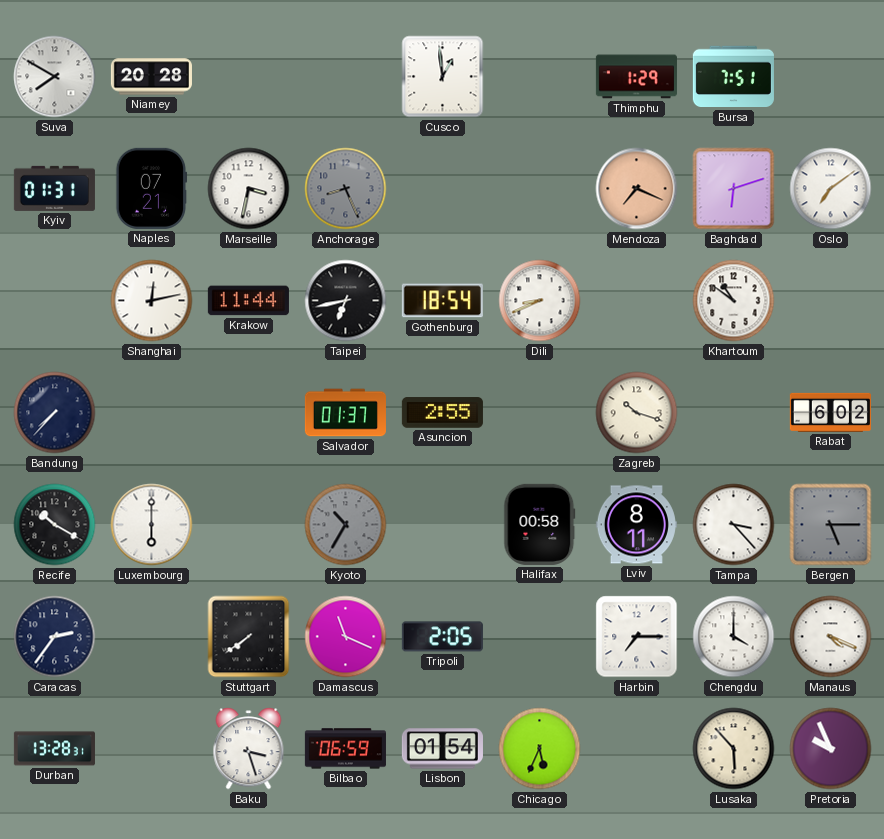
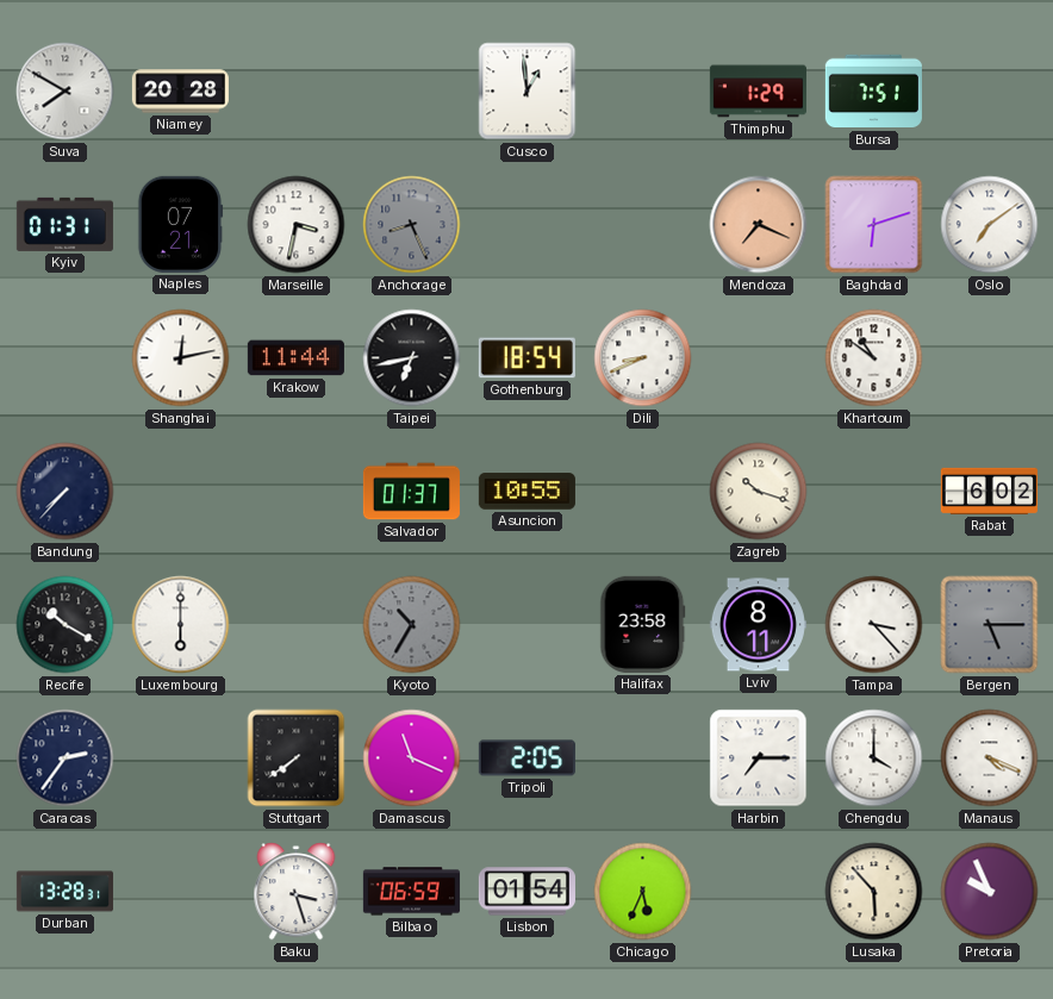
Asuncion: 2:55 -> 10:55 (526, 492)
Halifax: 00:58 -> 23:58 (643, 624)
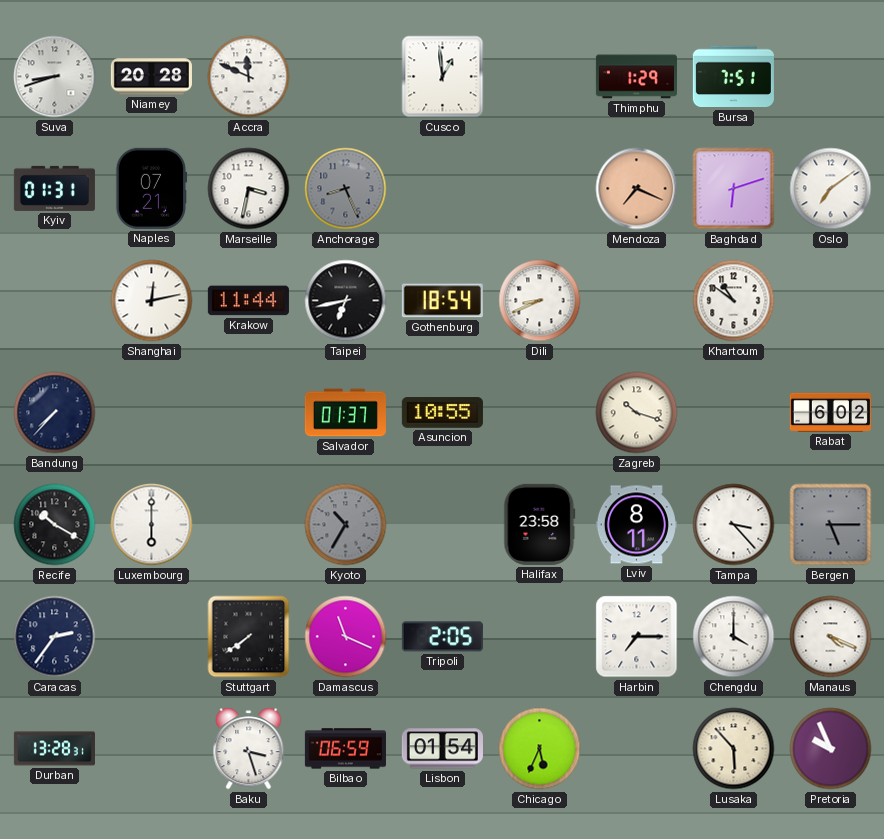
Suva: 7:50 -> 8:42 (55, 77)
Accra: none -> 11:49 (249, 77)
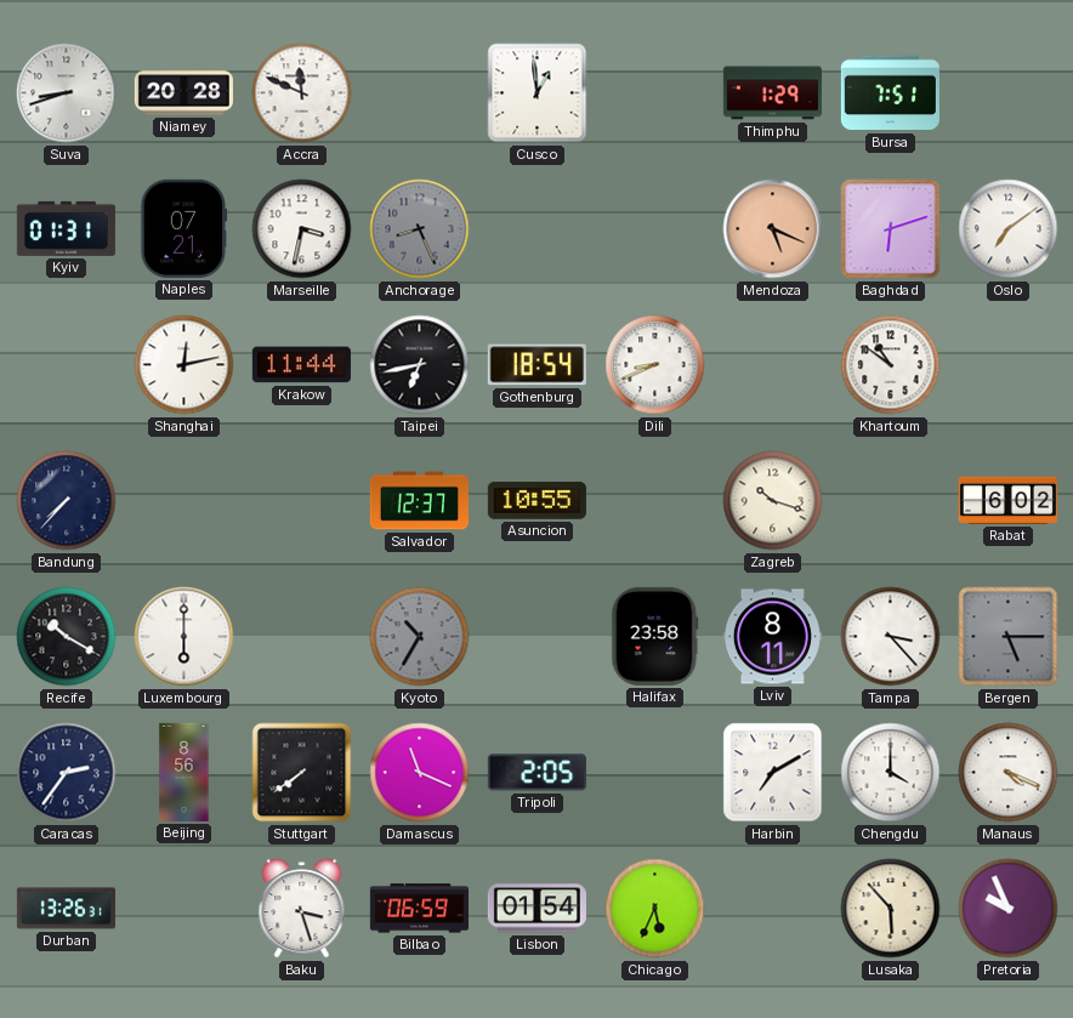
Mendoza: 7:19 -> 5:19 (773, 229)
Salvador: 01:37 -> 12:37 (419, 501)
Beijing: none -> 8:56 (184, 772)
Harbin: 7:15 -> 7:10 (773, 773)
Durban: 13:28 -> 13:26 (66, 909)
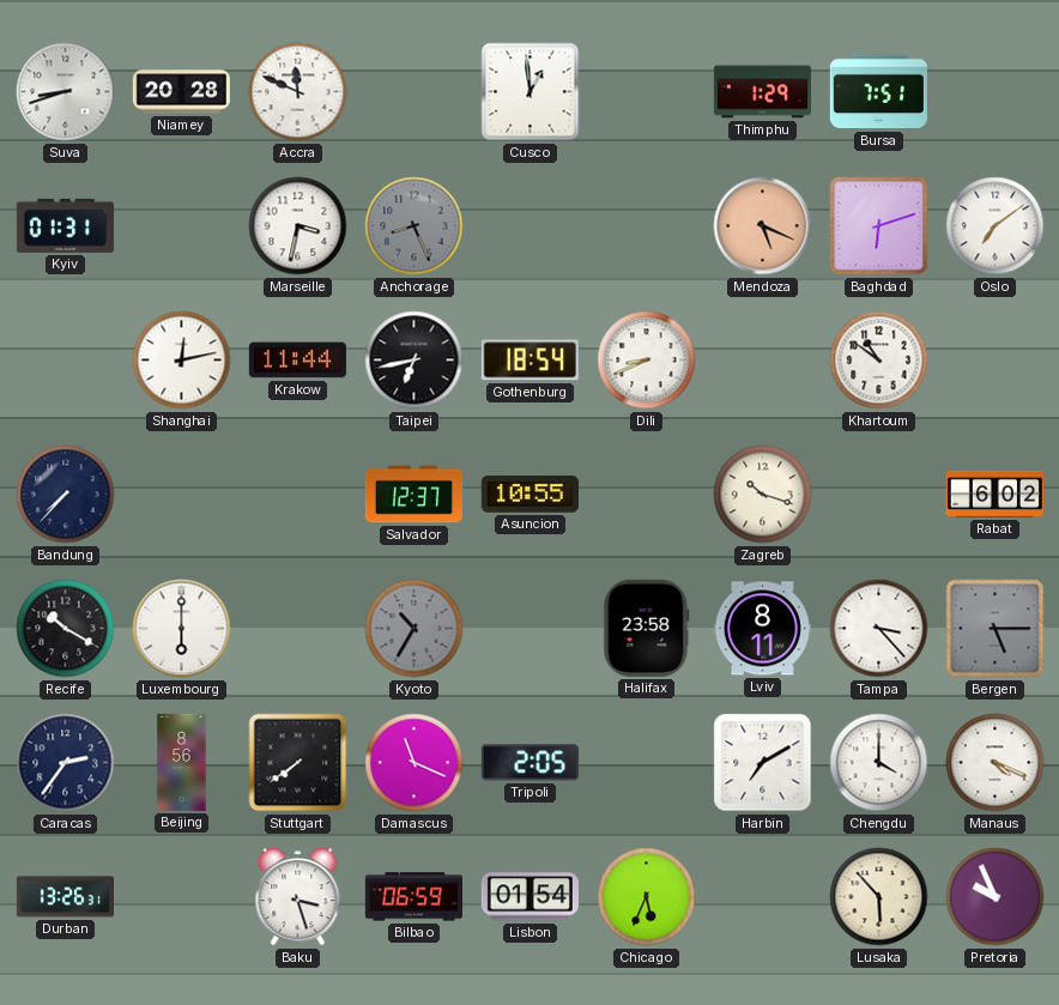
Naples: 07:21 -> none (184, 228)
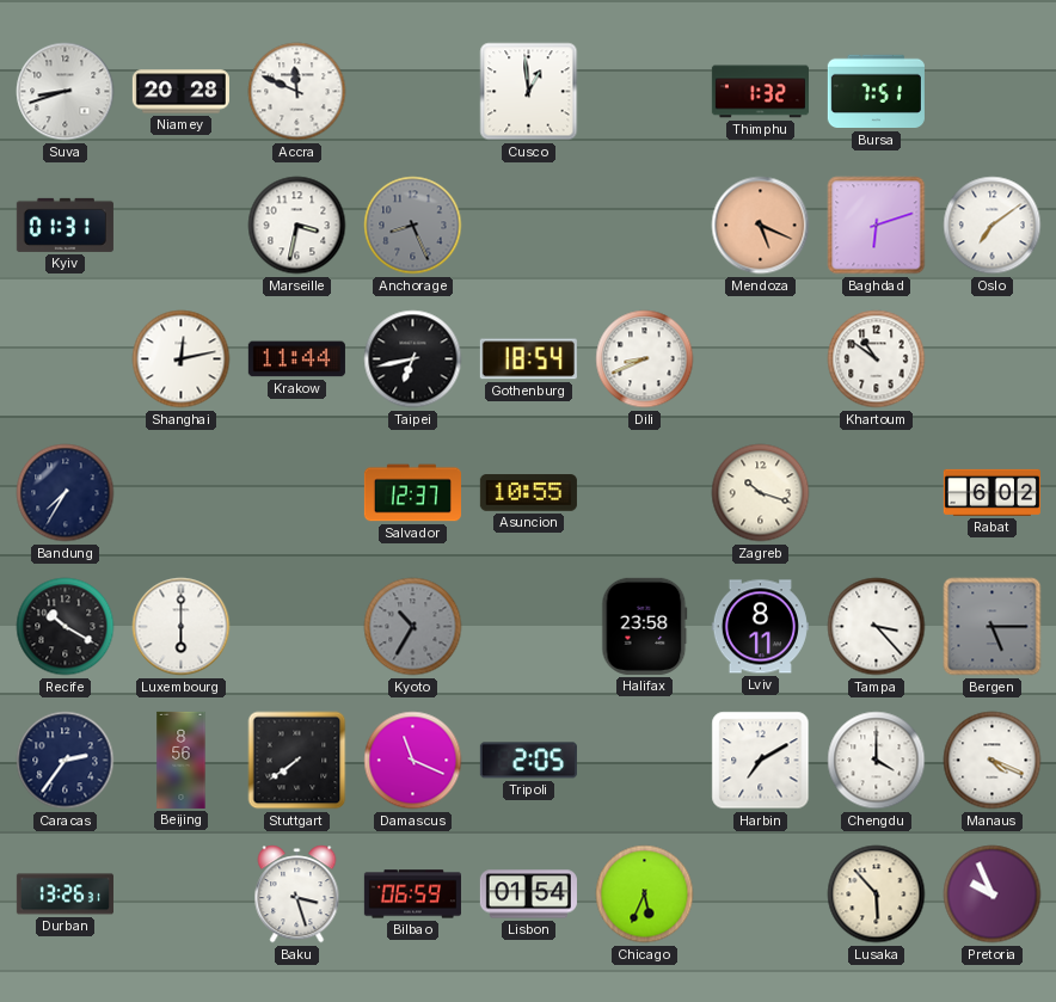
Thimphu: 1:29 -> 1:32 (760, 92)
Bandung: 7:37 -> 7:35 (66, 493)
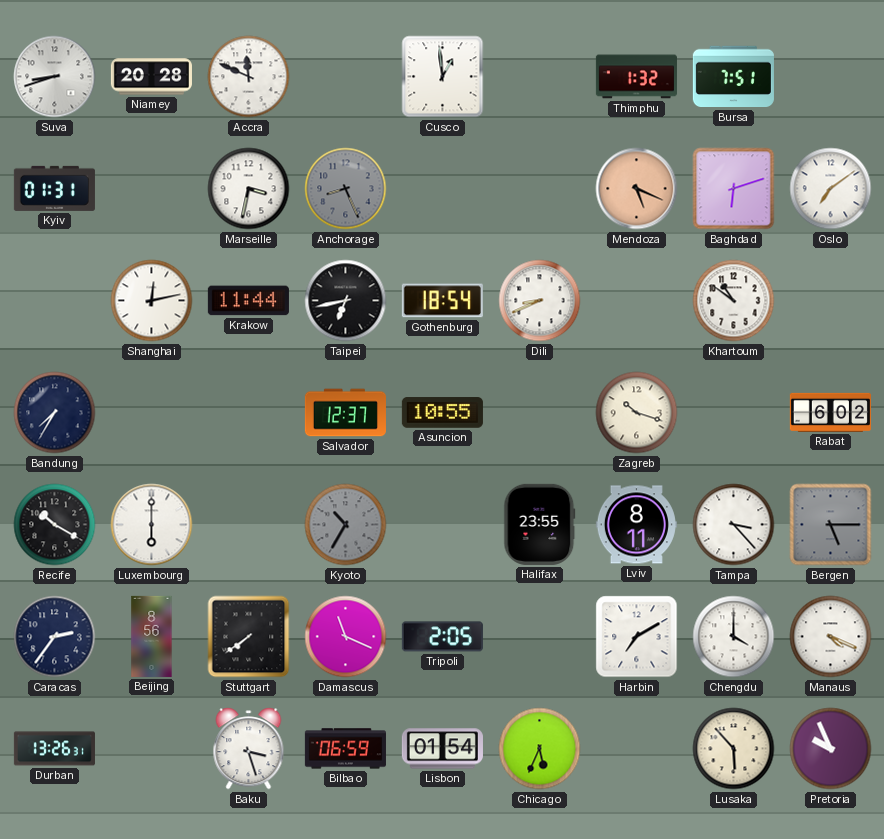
Halifax: 23:58 -> 23:55 (540, 524)
